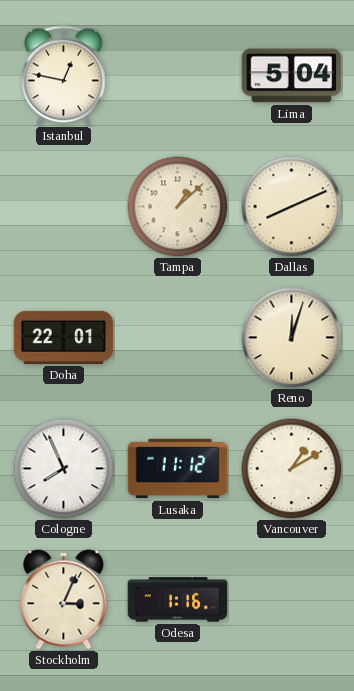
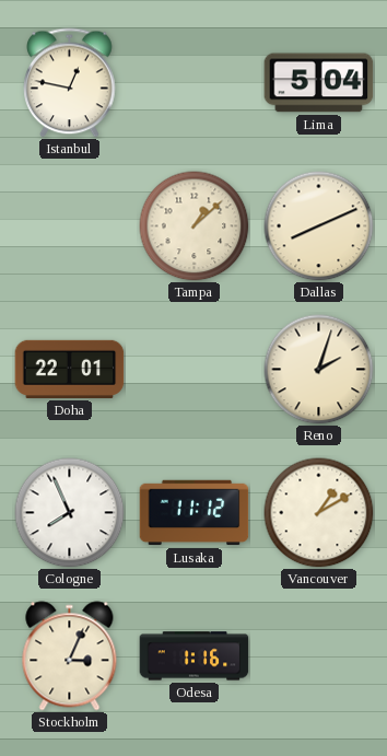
Reno: 12:03 -> 2:03 (319, 370)
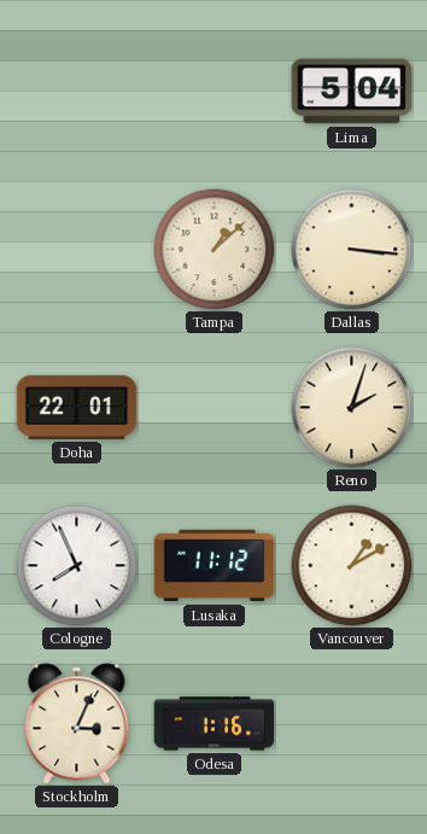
Istanbul: 12:47 -> none (70, 83)
Dallas: 8:11 -> 3:16 (352, 250)
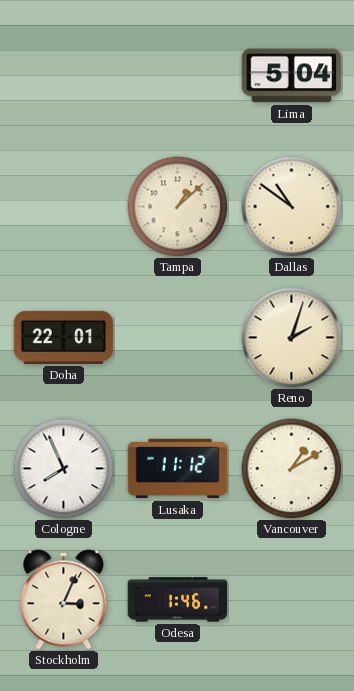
Dallas: 3:16 -> 10:51 (292, 207)
Odesa: 1:16 -> 1:46 (178, 600)
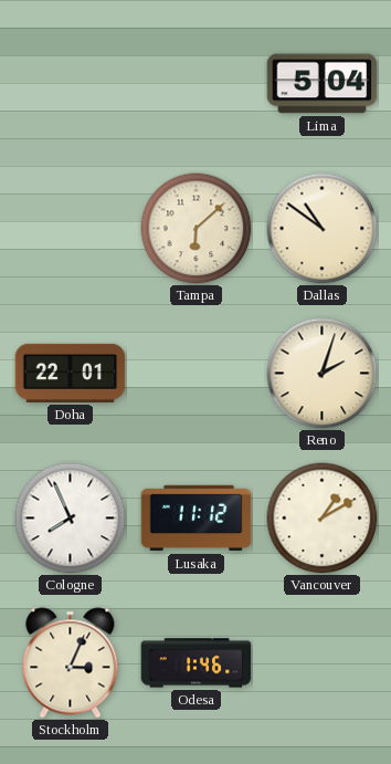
Tampa: 1:08 -> 6:08 (197, 229)
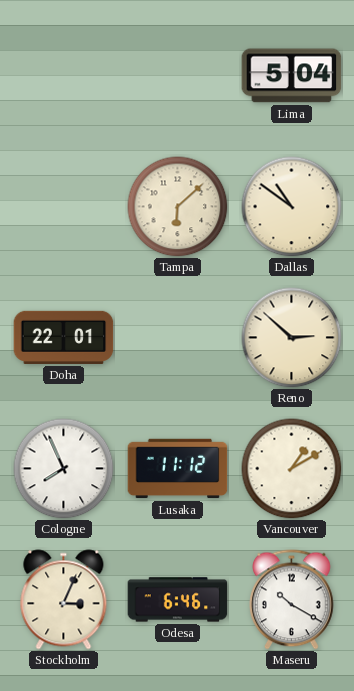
Reno: 2:03 -> 2:52 (292, 338)
Odesa: 1:46 -> 6:46 (178, 600)
Maseru: none -> 10:20 (292, 600)
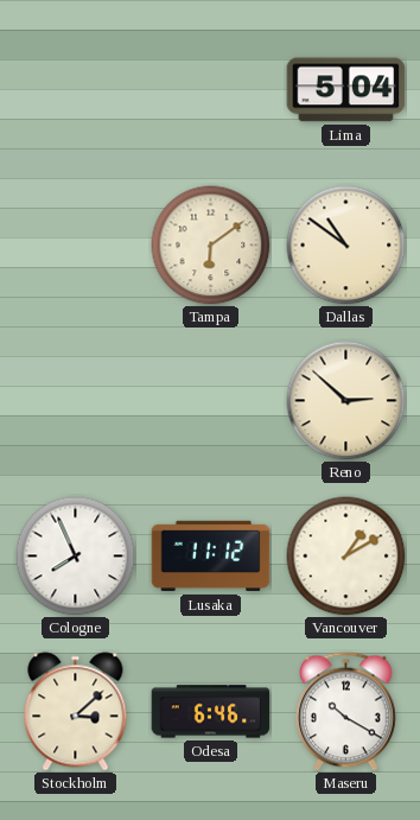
Tampa: 6:08 -> 6:09 (211, 246)
Doha: 22:01 -> none (64, 337)
Stockholm: 3:04 -> 3:08 (76, 712)
